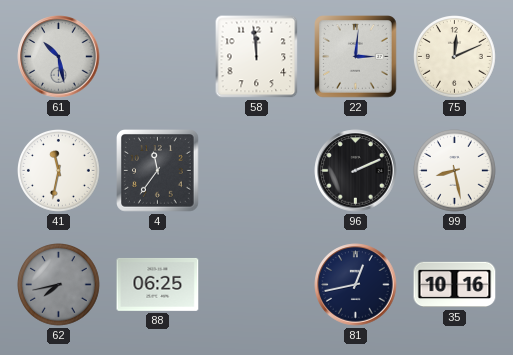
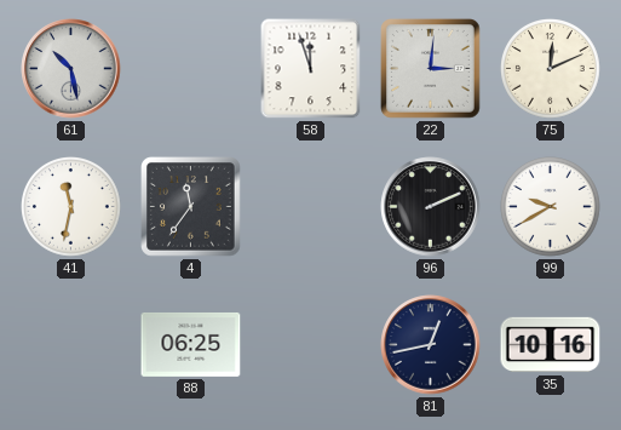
58: 11:59 -> 11:57 (311, 69)
99: 8:28 -> 9:40 (551, 207)
62: 7:43 -> none (59, 285)
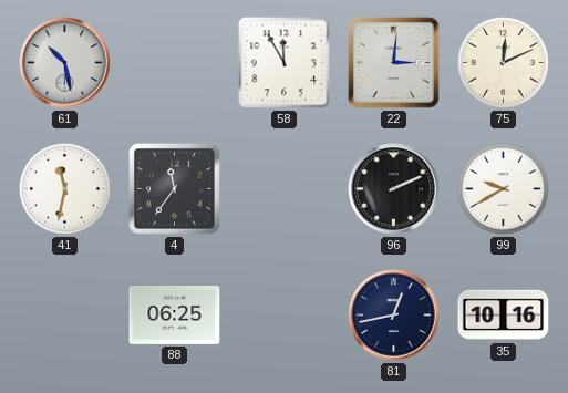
58: 11:57 -> 11:55 (285, 63)
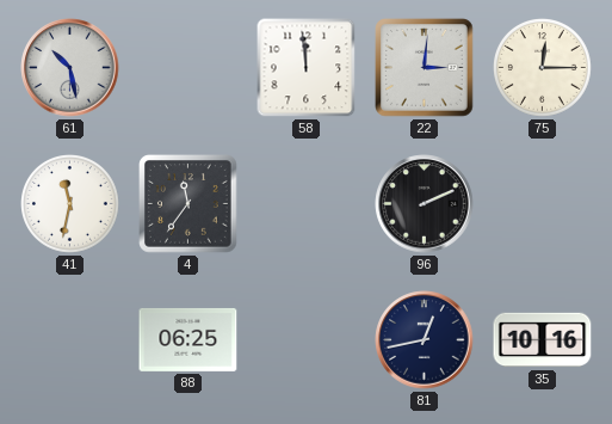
58: 11:55 -> 11:59 (307, 68)
75: 12:11 -> 12:15 (543, 68)
99: 9:40 -> none (504, 189)
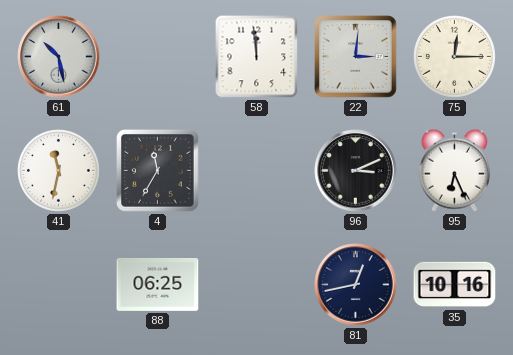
4: 11:36 -> 11:35 (158, 171)
96: 2:11 -> 3:11 (356, 171)
95: none -> 6:26 (454, 170)
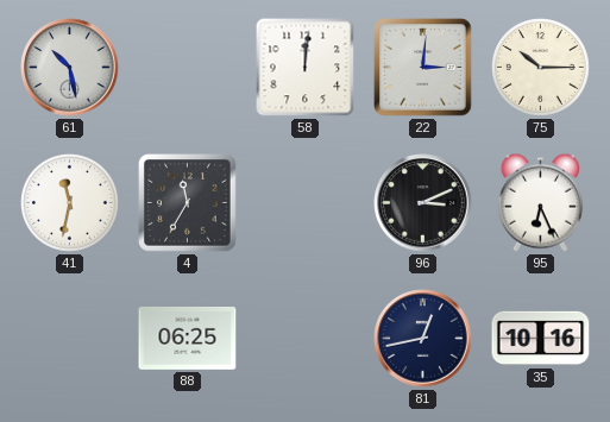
58: 11:59 -> 12:01 (306, 68)
75: 12:15 -> 10:15 (541, 68)
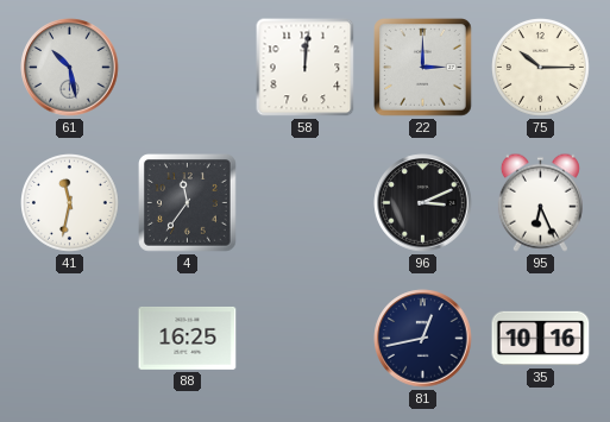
22: 3:01 -> 3:00 (423, 68)
4: 11:35 -> 11:36 (188, 203)
88: 06:25 -> 16:25 (188, 338)
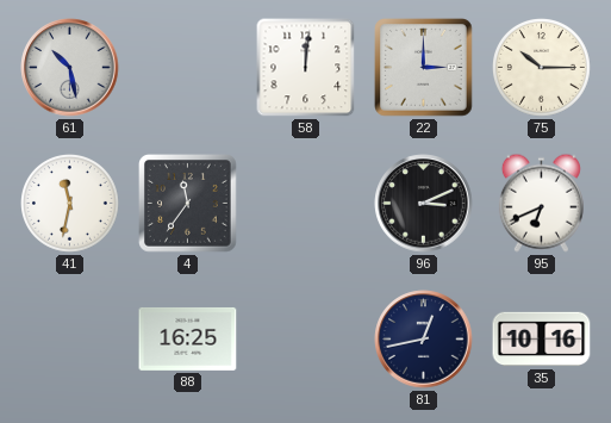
95: 6:26 -> 6:41 (541, 203)
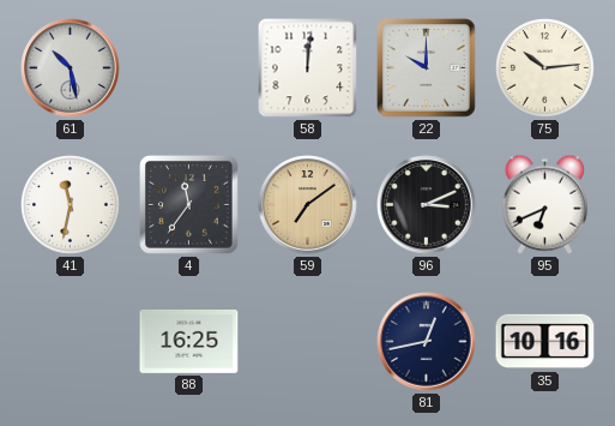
22: 3:00 -> 10:00 (427, 68)
75: 10:15 -> 10:14 (545, 68)
59: none -> 7:09 (308, 205)
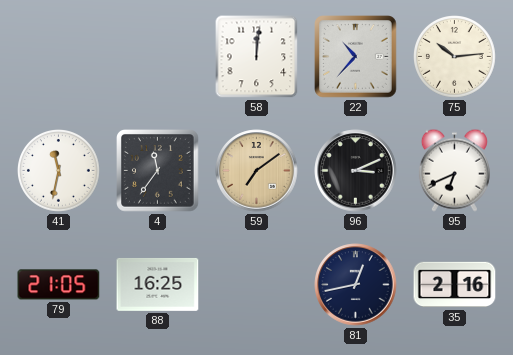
61: 10:28 -> none (71, 68)
22: 10:00 -> 10:37 (356, 57)
79: none -> 21:05 (59, 285)
35: 10:16 -> 2:16 (455, 285)
